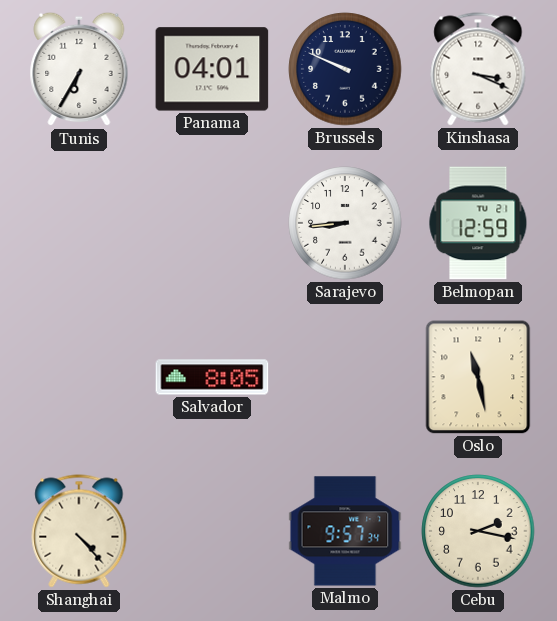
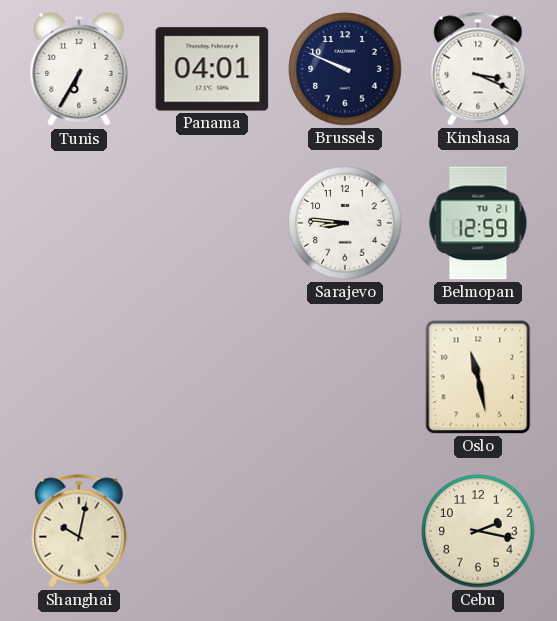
Sarajevo: 8:44 -> 8:46 (345, 223)
Salvador: 8:05 -> none (212, 377)
Shanghai: 4:23 -> 10:02 (79, 531)
Malmo: 9:57 -> none (345, 531)
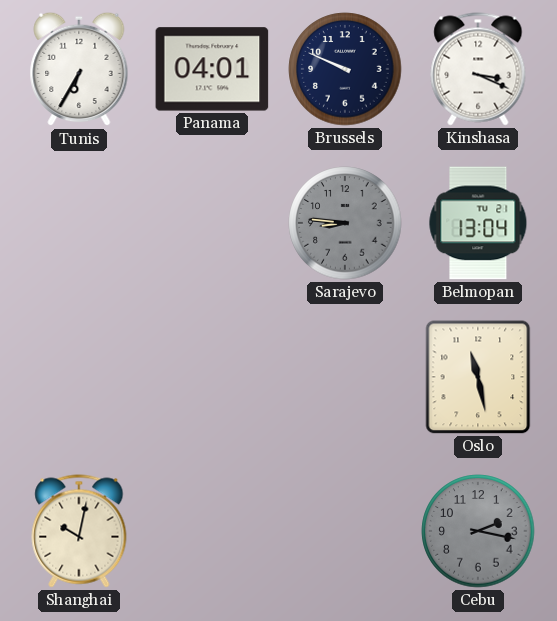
Sarajevo dial: white -> grey (345, 223)
Belmopan: 12:59 -> 13:04 (478, 223)
Cebu dial: cream -> grey (478, 531)
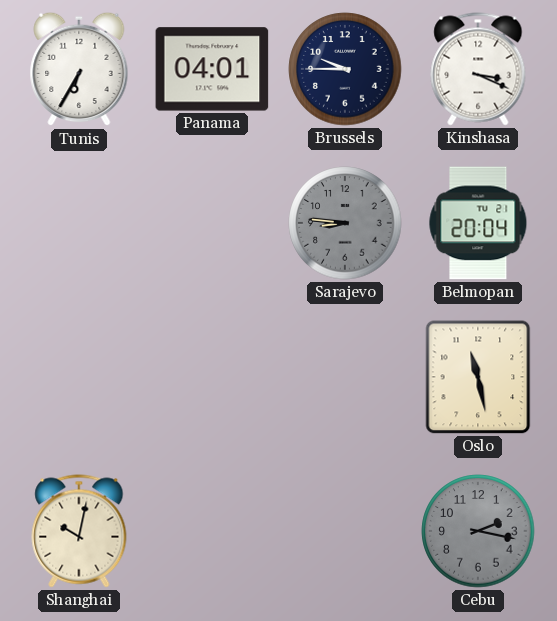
Brussels: 9:49 -> 9:45 (345, 69)
Belmopan: 13:04 -> 20:04 (478, 223)
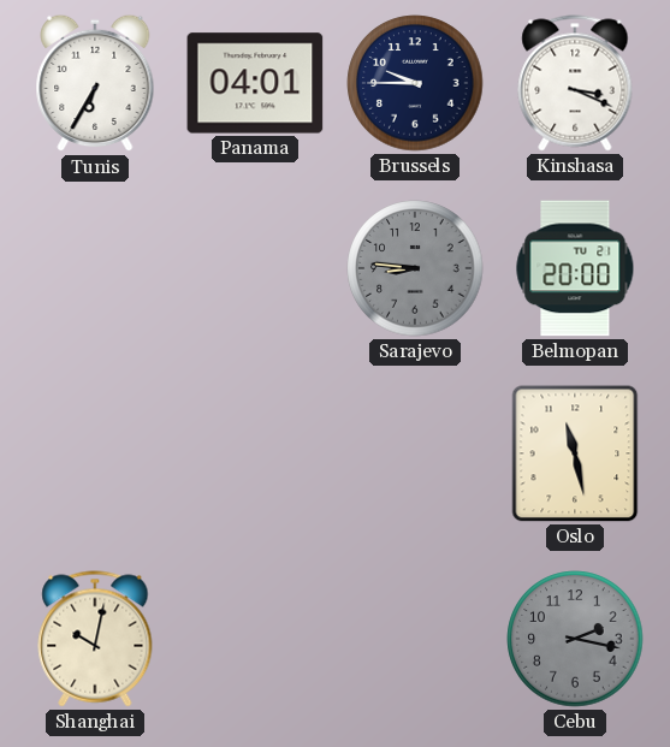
Belmopan: 20:04 -> 20:00 (575, 268)
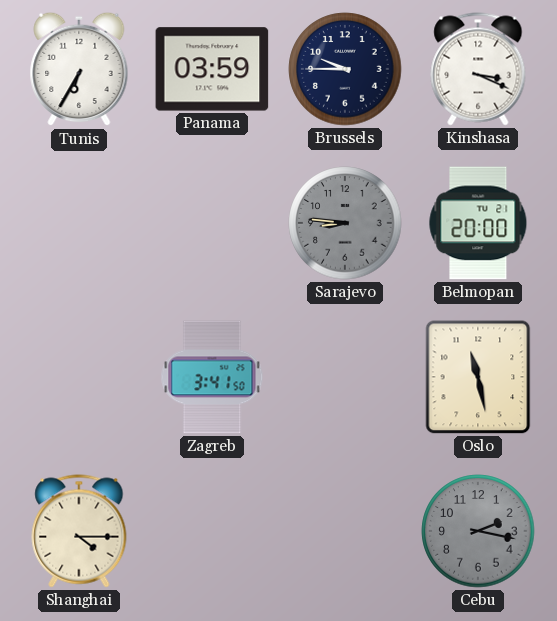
Panama: 04:01 -> 03:59 (212, 69)
Zagreb: none -> 3:41 (212, 377)
Shanghai: 10:02 -> 4:15 (79, 531)
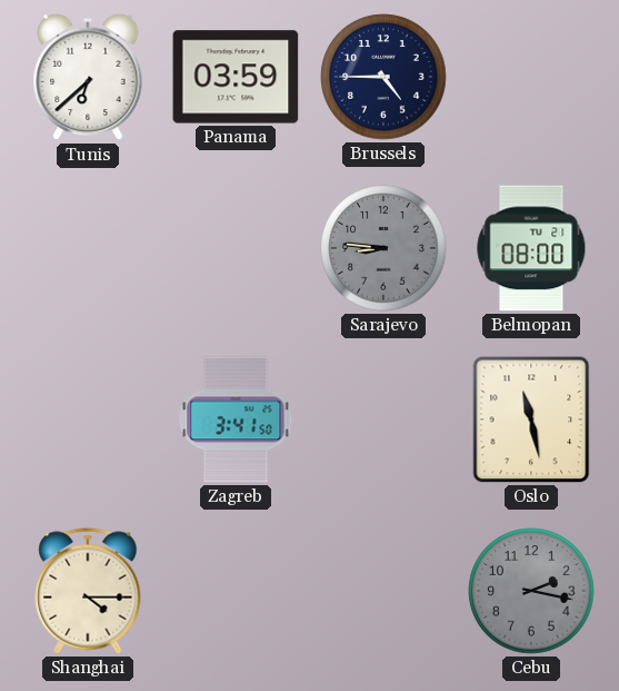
Tunis: 6:35 -> 6:38 (88, 77)
Brussels: 9:45 -> 4:45 (383, 77)
Kinshasa: 3:19 -> none (478, 69)
Belmopan: 20:00 -> 08:00 (531, 248)
